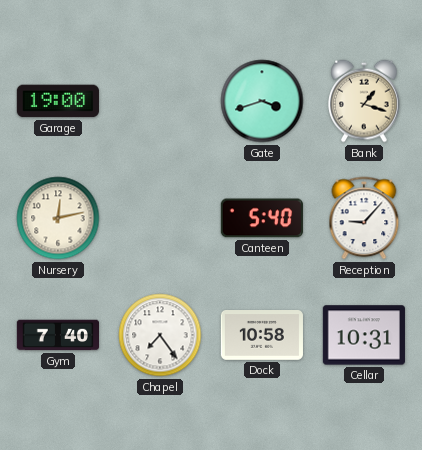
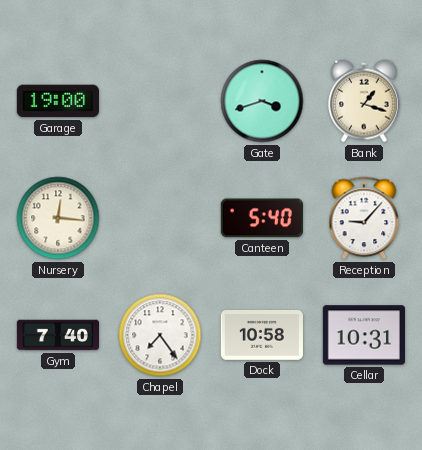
Nursery: 12:13 -> 12:16 (58, 218)
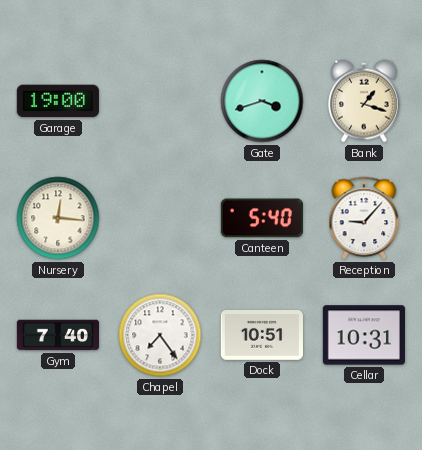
Dock: 10:58 -> 10:51 (262, 336)
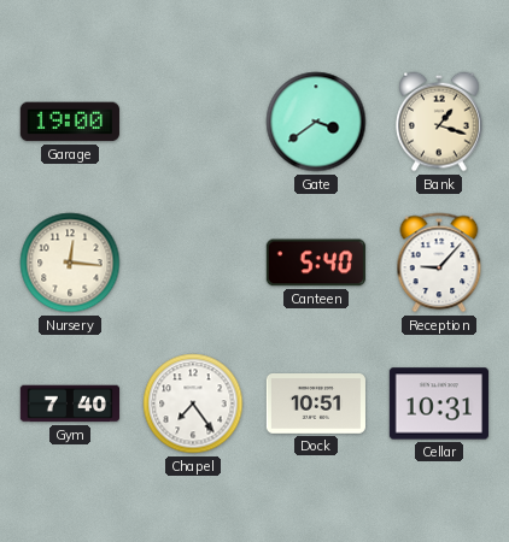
Gate: 3:42 -> 3:39 (316, 122)
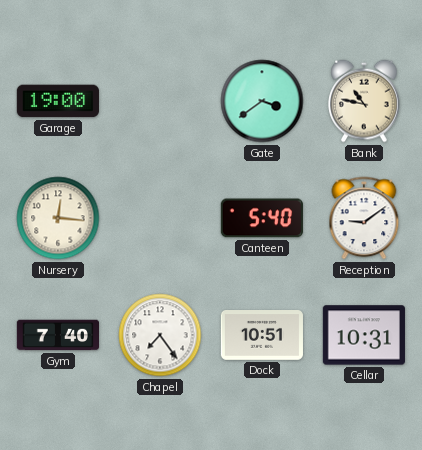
Bank: 1:18 -> 10:47 (364, 101)
Reception: 9:07 -> 9:09 (364, 218)
